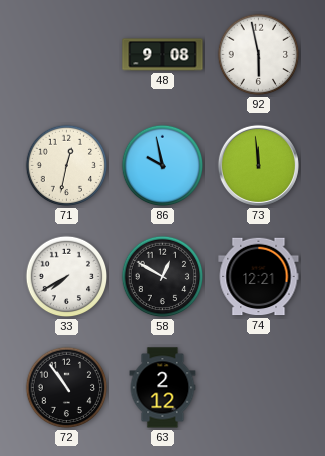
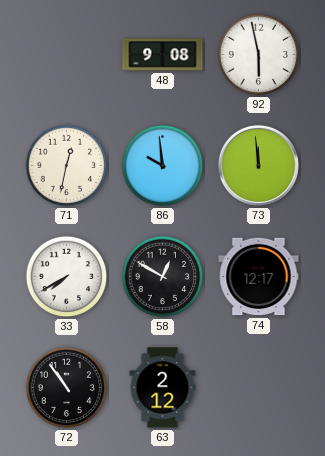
86: 9:58 -> 9:59 (163, 166)
74: 12:21 -> 12:17 (259, 277)
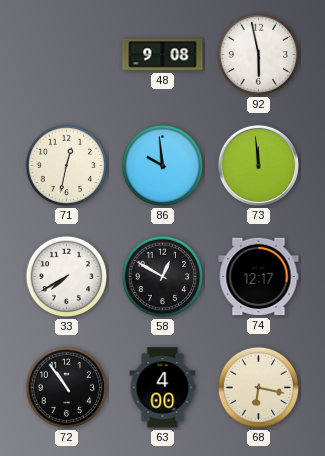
63: 2:12 -> 4:00 (163, 388)
68: none -> 6:17 (259, 388)
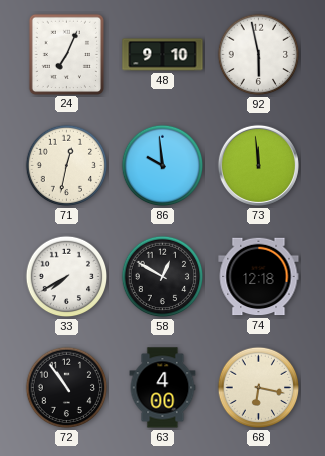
24: none -> 7:04 (66, 54)
48: 9:08 -> 9:10 (163, 55)
74: 12:17 -> 12:18 (259, 277)
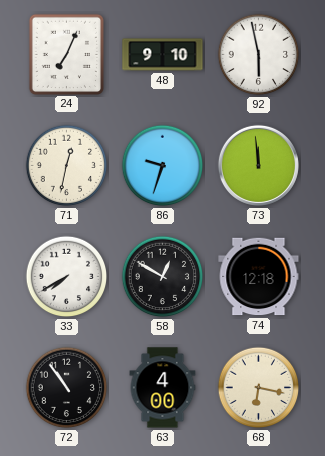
86: 9:59 -> 9:33 (163, 166)
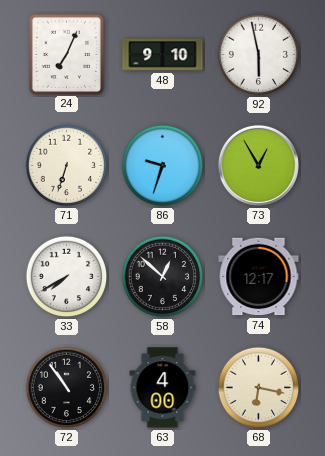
71: 12:32 -> 6:33 (67, 166)
73: 11:59 -> 12:55 (258, 165)
58: 12:50 -> 12:52 (163, 277)
74: 12:18 -> 12:17 (259, 277)
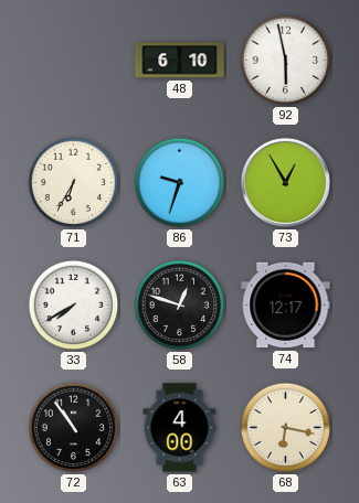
24: 7:04 -> none (66, 54)
48: 9:10 -> 6:10 (180, 61)
71: 6:33 -> 6:35 (74, 183)
58: 12:52 -> 12:48 (180, 306)
